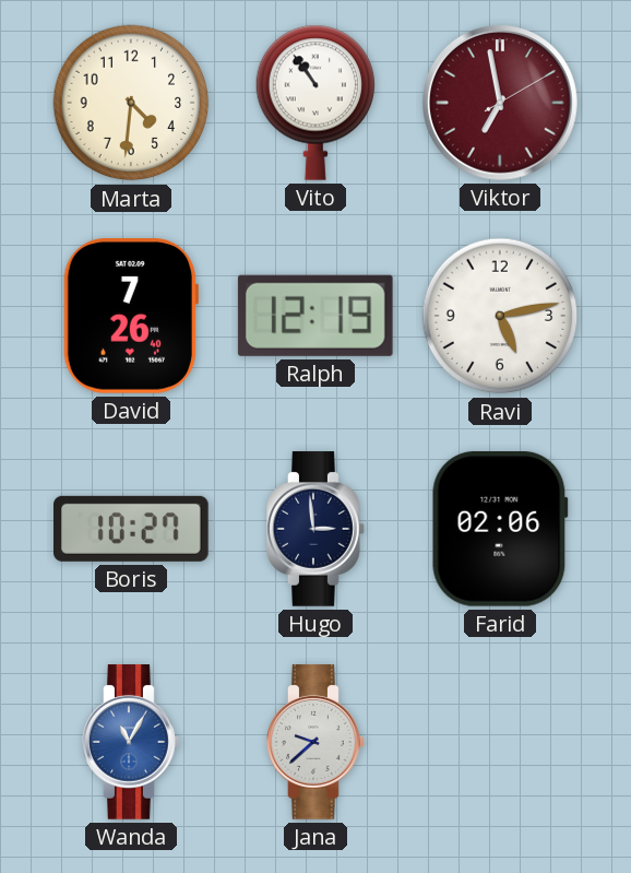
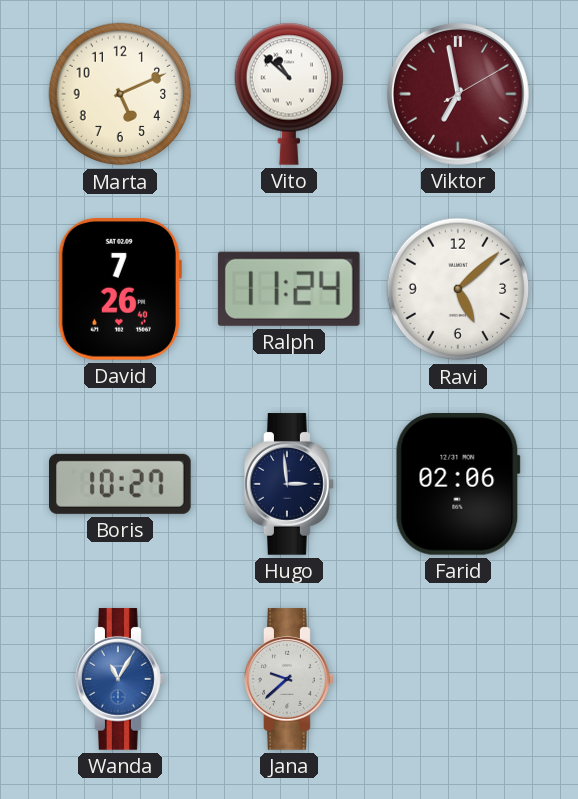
Marta: 4:31 -> 5:11 (120, 94)
Vito: 10:54 -> 10:52 (289, 94)
Ralph: 12:19 -> 11:24 (289, 289)
Ravi: 5:13 -> 5:08 (458, 289)
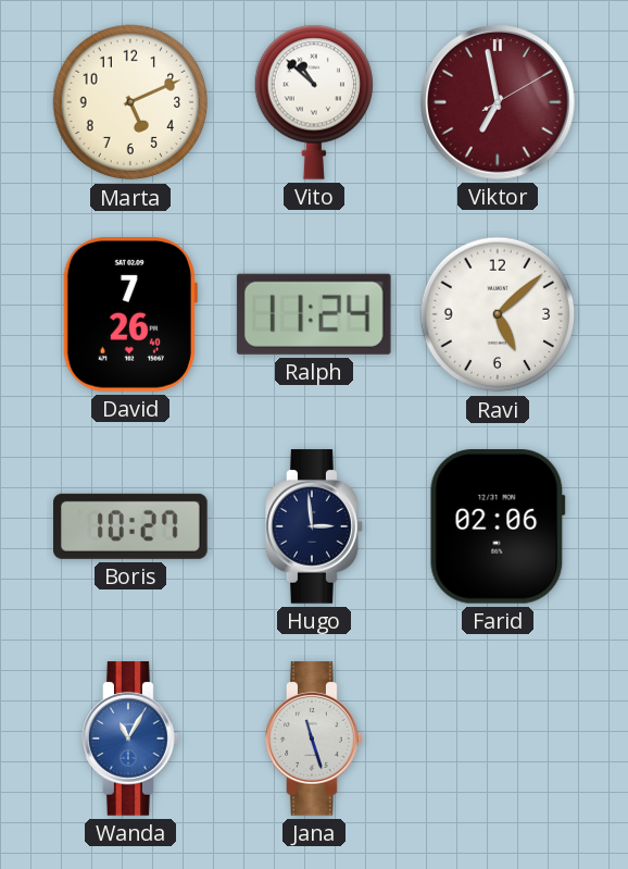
Jana: 9:38 -> 11:27 (314, 738)
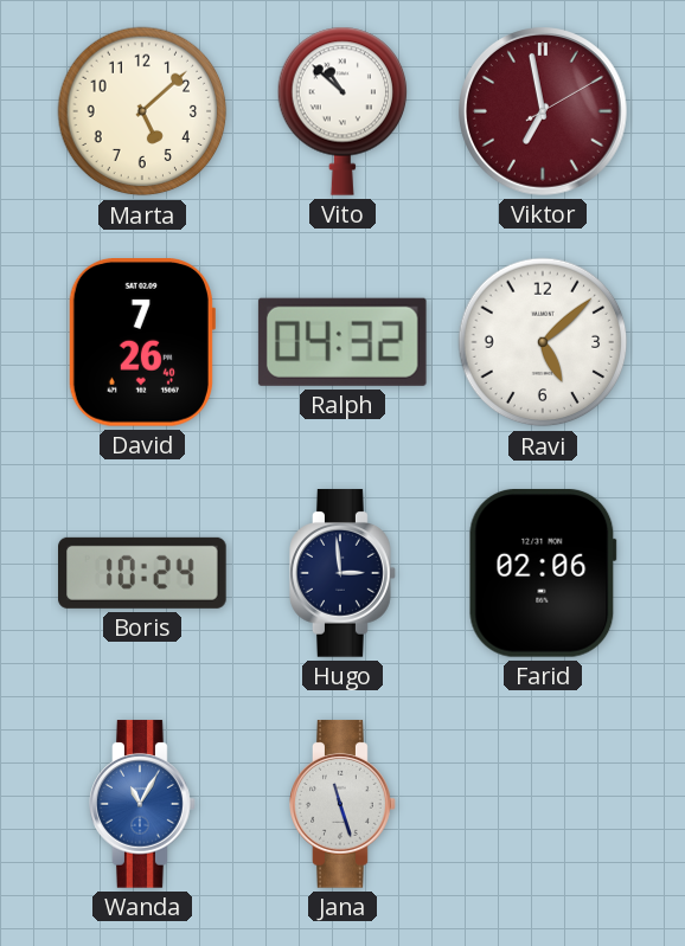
Marta: 5:11 -> 5:08 (142, 111)
Ralph: 11:24 -> 04:32 (342, 342)
Boris: 10:27 -> 10:24 (143, 573)
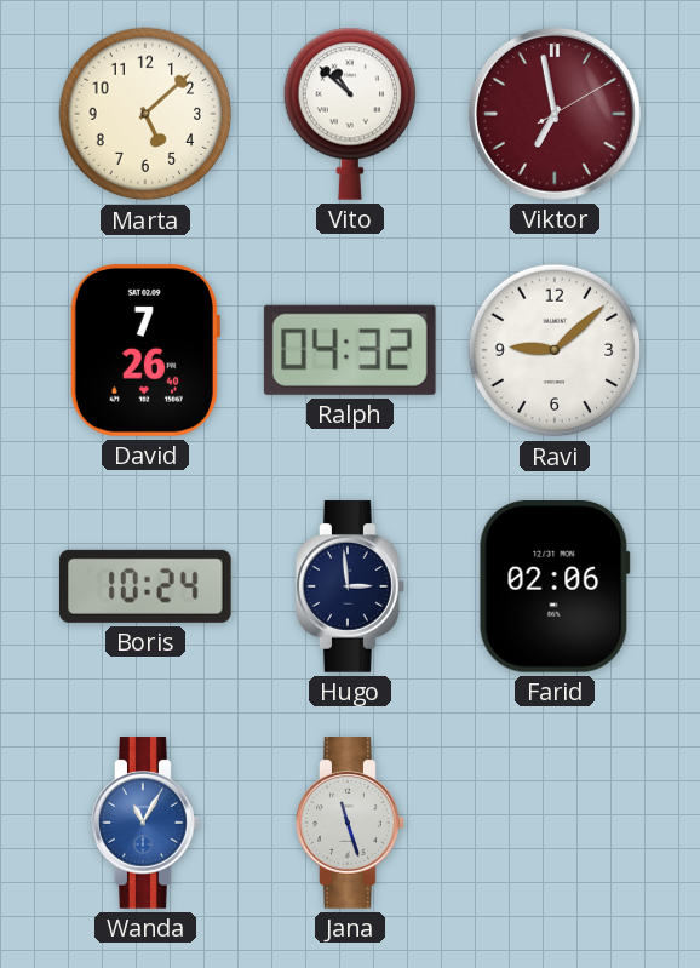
Ravi: 5:08 -> 9:08 (555, 350)
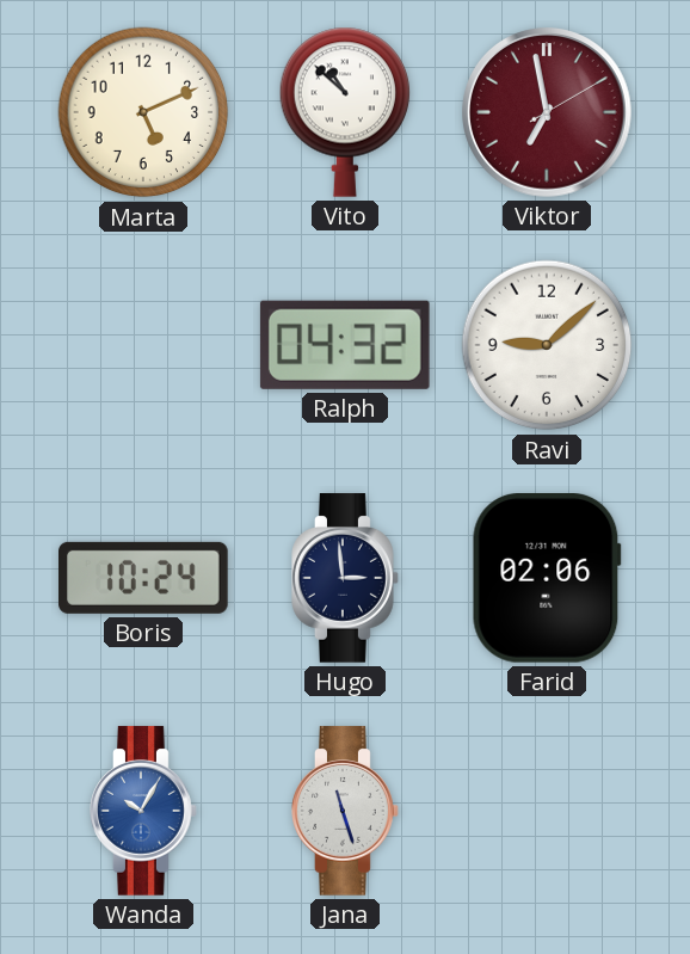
Marta: 5:08 -> 5:11 (143, 112)
David: 7:26 -> none (144, 351)
Wanda: 11:05 -> 10:05 (143, 811)
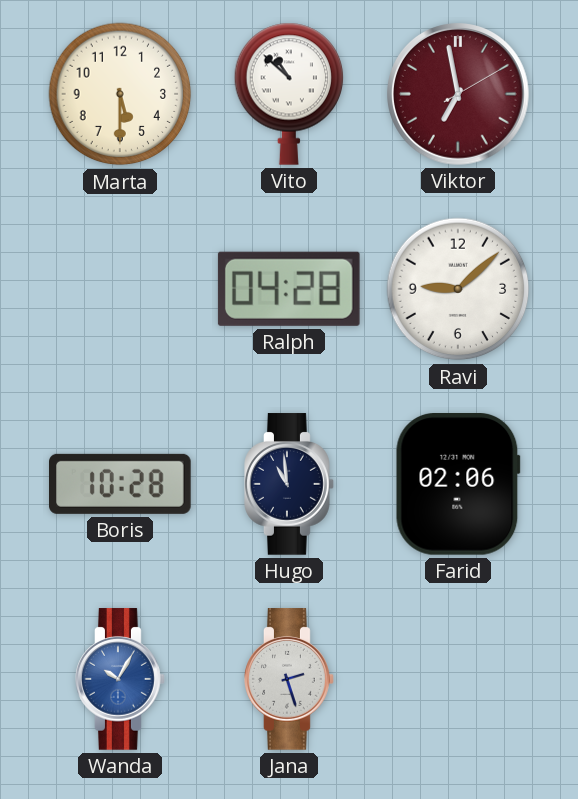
Marta: 5:11 -> 5:30 (120, 94)
Ralph: 04:32 -> 04:28 (289, 289)
Boris: 10:24 -> 10:28 (121, 484)
Hugo: 2:59 -> 10:59 (289, 484)
Jana: 11:27 -> 2:27 (289, 679)
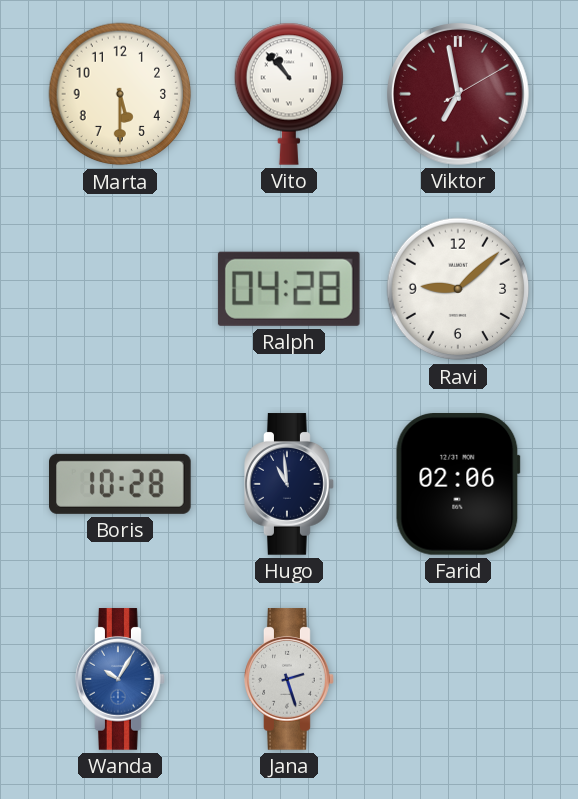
Vito: 10:52 -> 10:53 (289, 94)
